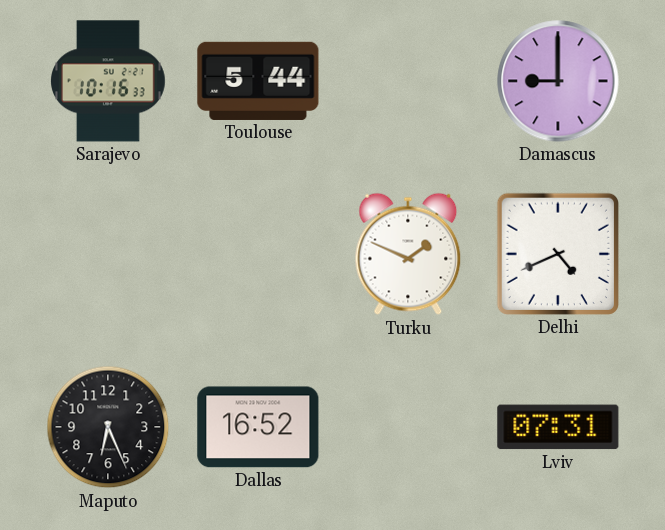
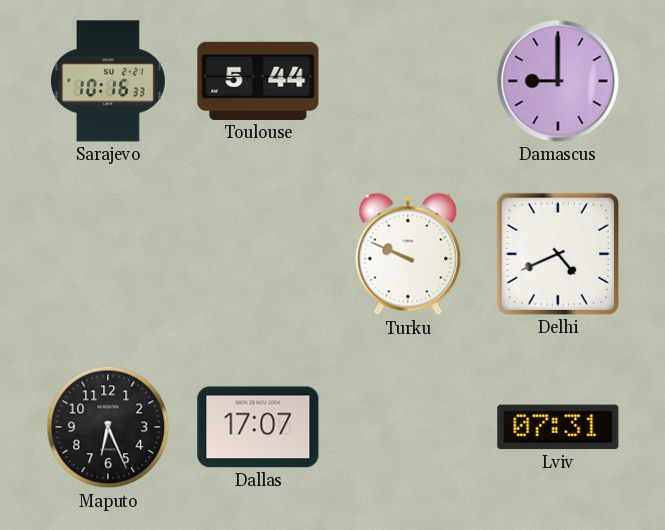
Turku: 1:49 -> 9:49 (408, 254)
Dallas: 16:52 -> 17:07 (258, 427)
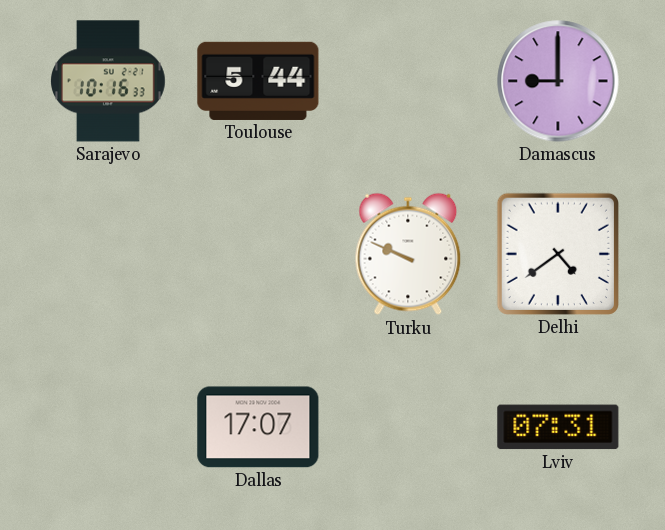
Delhi: 4:41 -> 4:39 (558, 254)
Maputo: 6:26 -> none (108, 427)
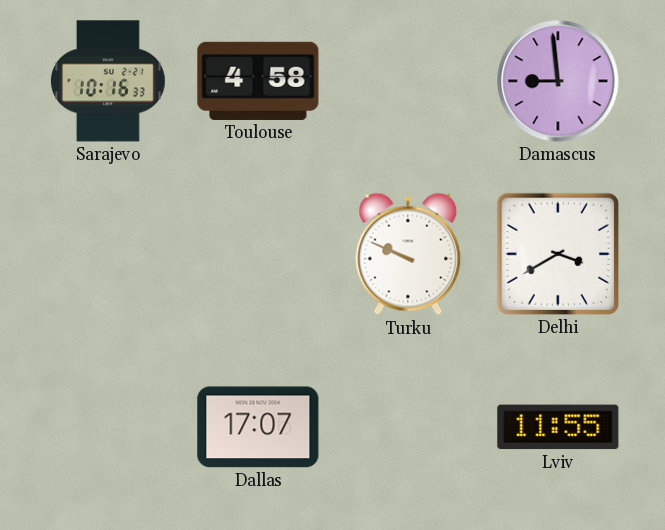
Toulouse: 5:44 -> 4:58 (258, 81)
Damascus: 9:00 -> 8:59 (558, 81)
Delhi: 4:39 -> 3:40 (558, 254)
Lviv: 07:31 -> 11:55 (558, 427)
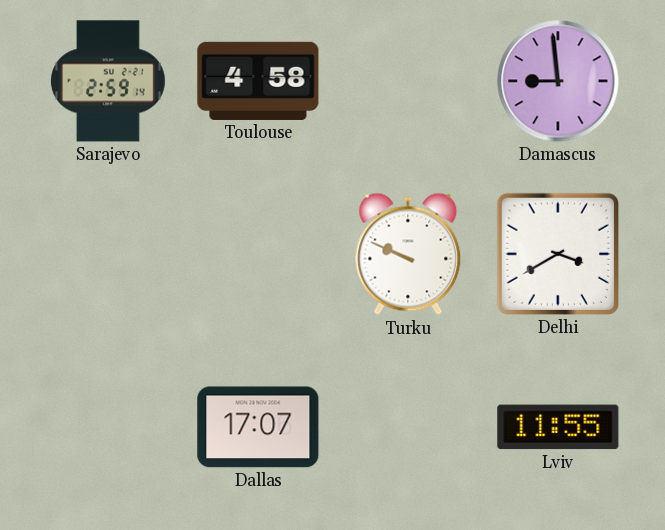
Sarajevo: 10:16 -> 2:59 (109, 81)
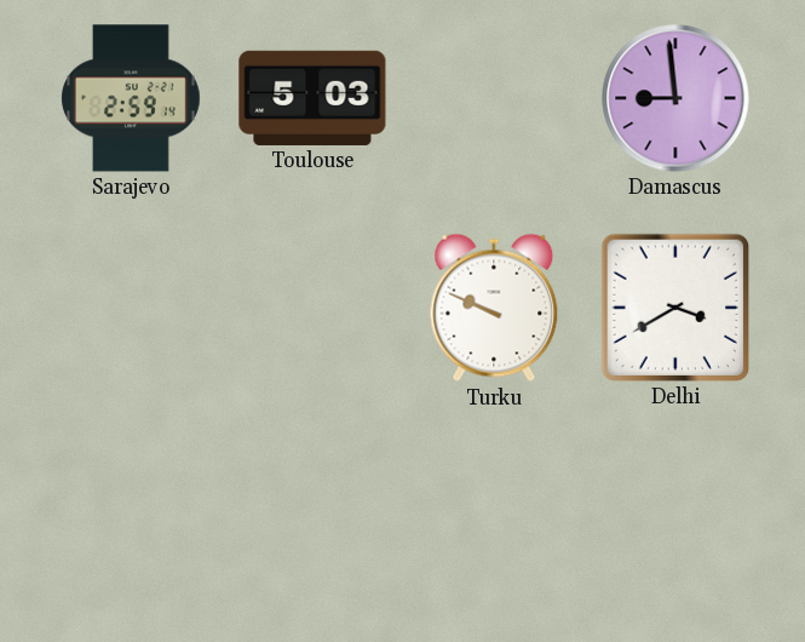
Toulouse: 4:58 -> 5:03 (312, 98)
Dallas: 17:07 -> none (258, 427)
Lviv: 11:55 -> none (558, 427)
